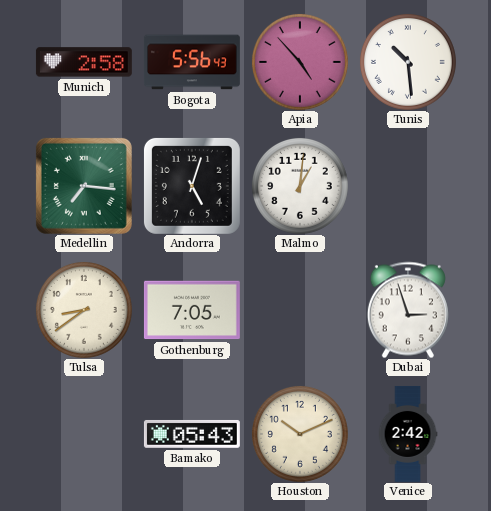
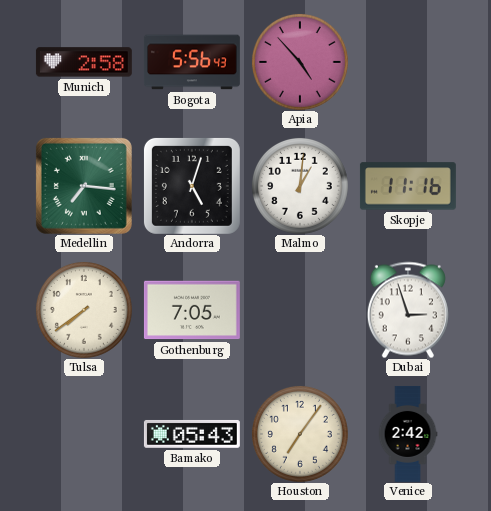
Tunis: 10:29 -> none (408, 62)
Skopje: none -> 11:16 (408, 186)
Tulsa: 8:39 -> 7:39 (84, 310)
Houston: 10:11 -> 7:06 (300, 434)
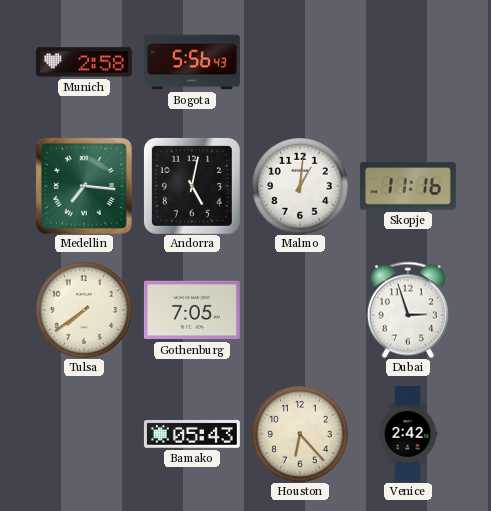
Apia: 4:53 -> none (300, 62)
Andorra: 5:03 -> 5:02 (192, 186)
Houston: 7:06 -> 6:23 (300, 434)
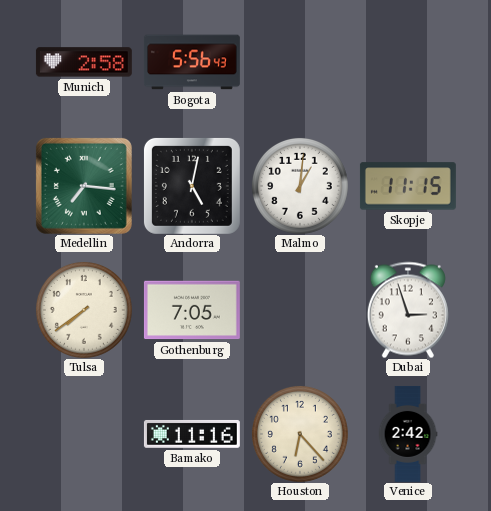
Skopje: 11:16 -> 11:15 (408, 186)
Bamako: 05:43 -> 11:16 (192, 434)
